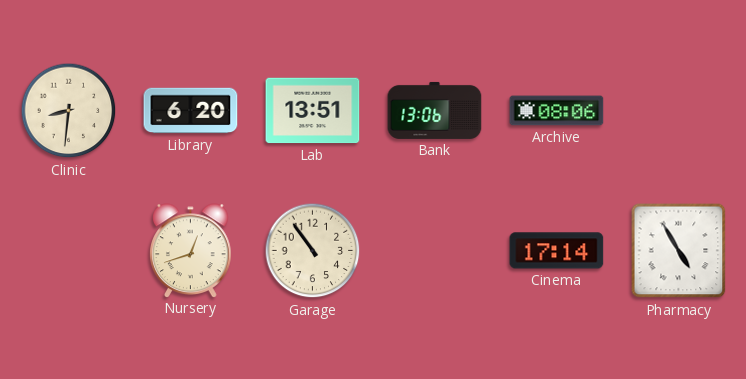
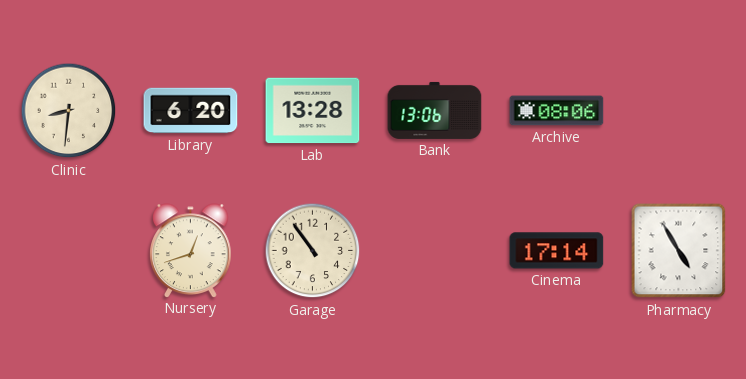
Lab: 13:51 -> 13:28 (313, 111)
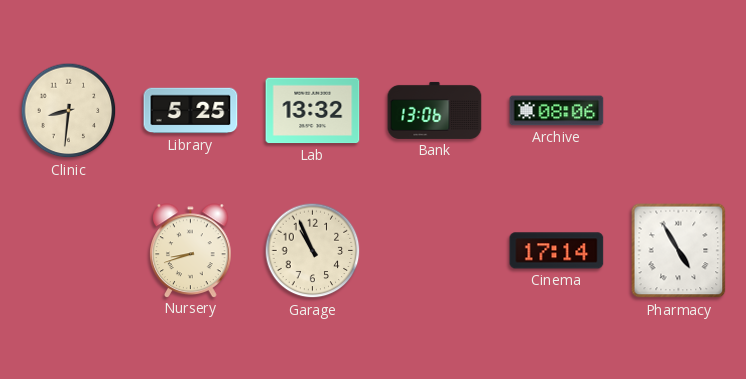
Library: 6:20 -> 5:25 (191, 111)
Lab: 13:28 -> 13:32 (313, 111)
Nursery: 12:42 -> 8:42 (191, 250)
Garage: 10:54 -> 10:56 (313, 251)
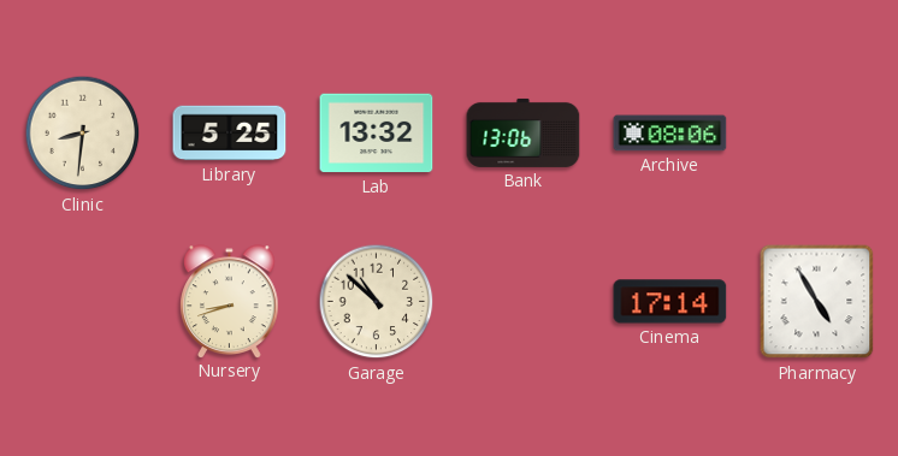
Garage: 10:56 -> 10:52 (377, 302)
